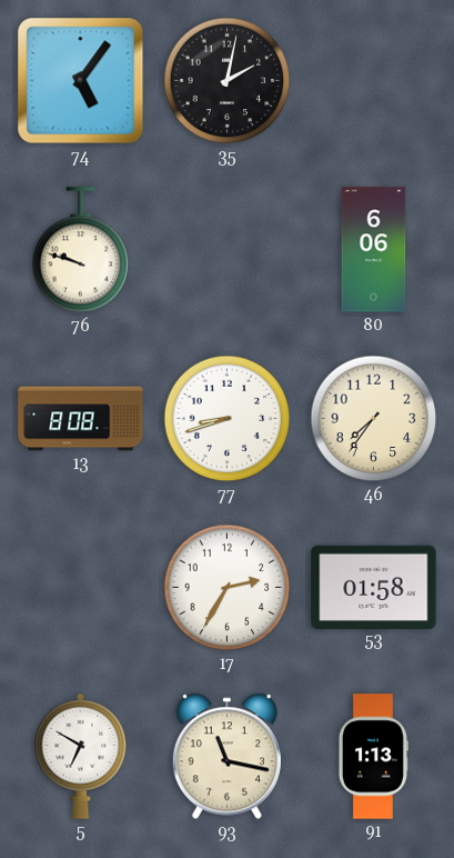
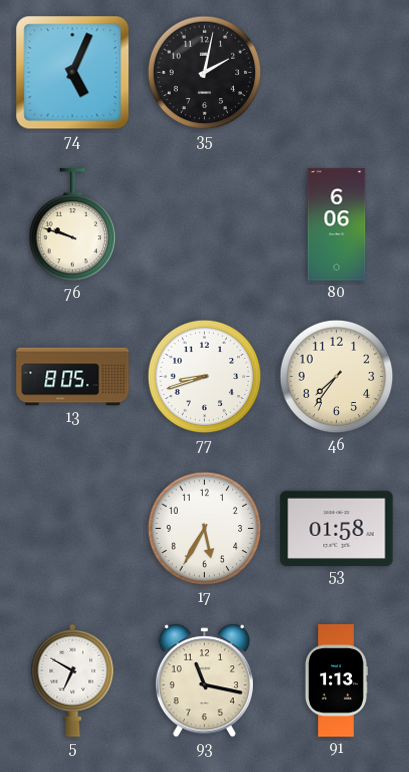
74: 5:06 -> 5:04 (73, 73)
13: 8:08 -> 8:05 (73, 377)
17: 2:35 -> 5:35 (205, 529)
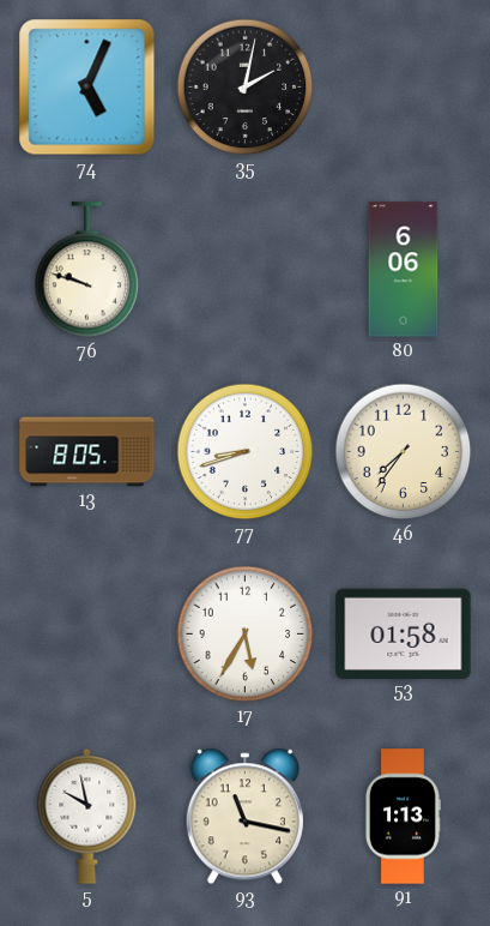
5: 6:50 -> 9:58 (87, 816)
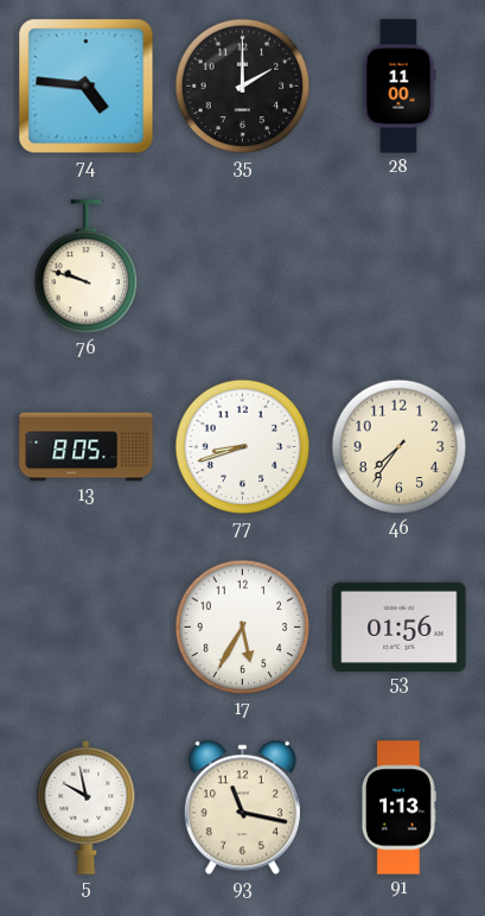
74: 5:04 -> 4:46 (87, 87)
35: 2:02 -> 2:00 (243, 87)
28: none -> 11:00 (398, 87)
80: 6:06 -> none (404, 270)
53: 01:58 -> 01:56 (400, 626)
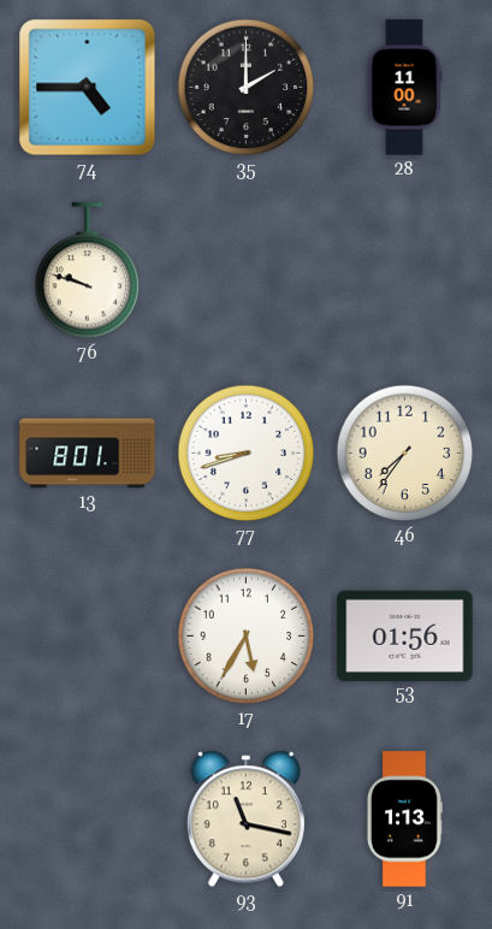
74: 4:46 -> 4:45 (88, 88)
13: 8:05 -> 8:01 (88, 454)
5: 9:58 -> none (87, 807)
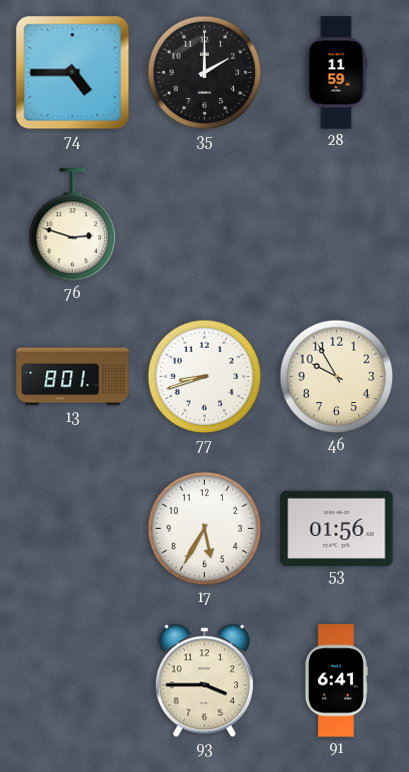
28: 11:00 -> 11:59 (336, 73)
76: 9:48 -> 2:48 (73, 225)
46: 7:36 -> 9:55 (337, 377)
93: 11:17 -> 3:45 (204, 681)
91: 1:13 -> 6:41 (336, 681)
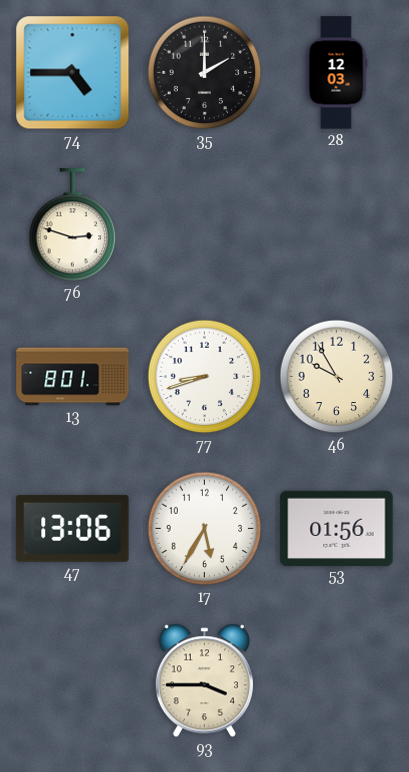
28: 11:59 -> 12:03 (336, 73)
47: none -> 13:06 (73, 528)
91: 6:41 -> none (336, 681)
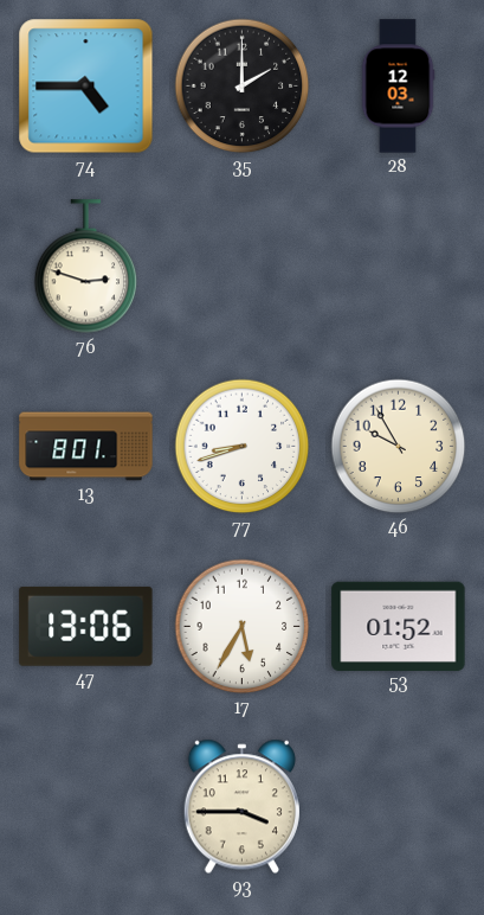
53: 01:56 -> 01:52 (399, 626)
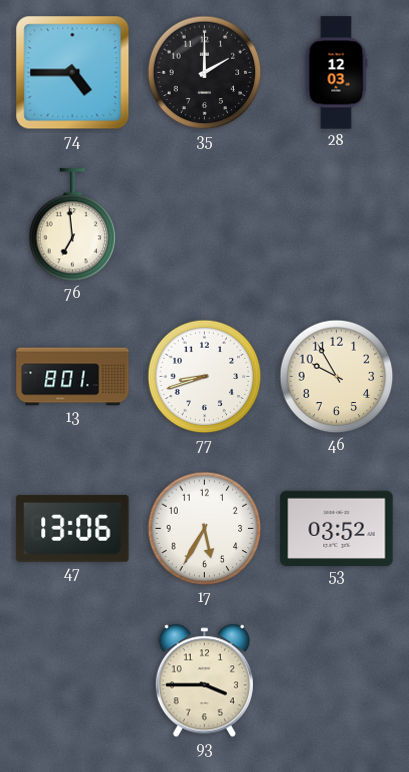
76: 2:48 -> 6:59 (73, 225)
53: 01:52 -> 03:52 (337, 528)
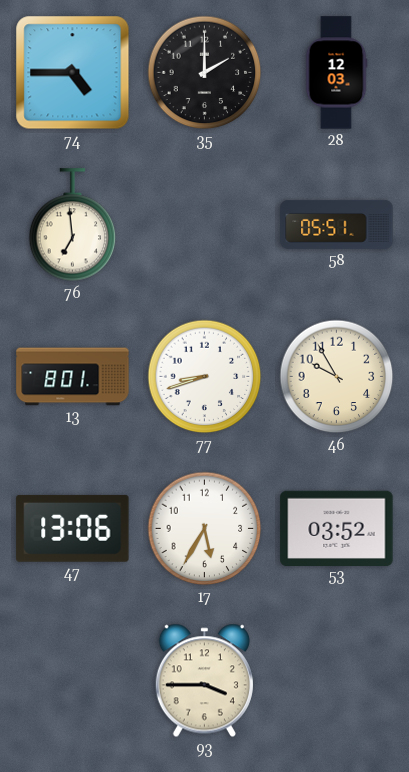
58: none -> 05:51 (337, 224)
